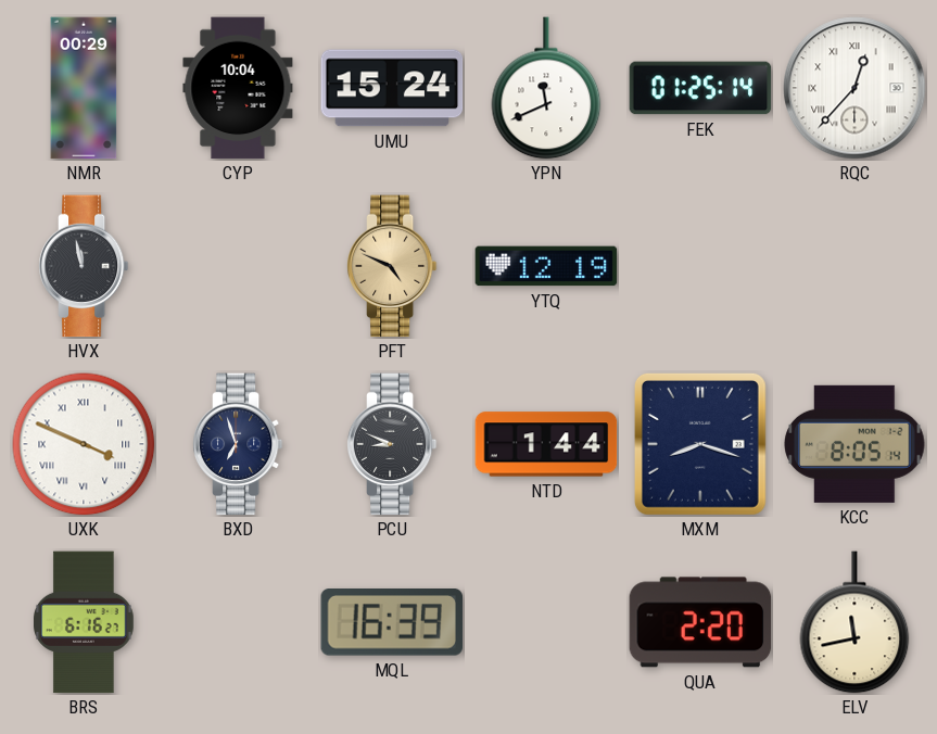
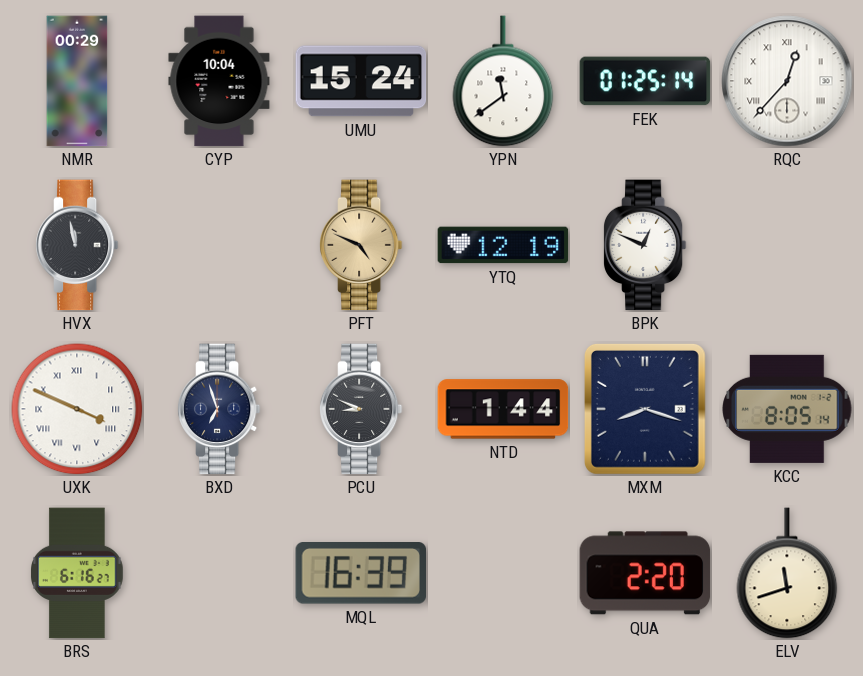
YPN: 11:41 -> 11:39 (503, 81)
BPK: none -> 12:49 (645, 245)
ELV: 11:43 -> 11:42 (787, 573)
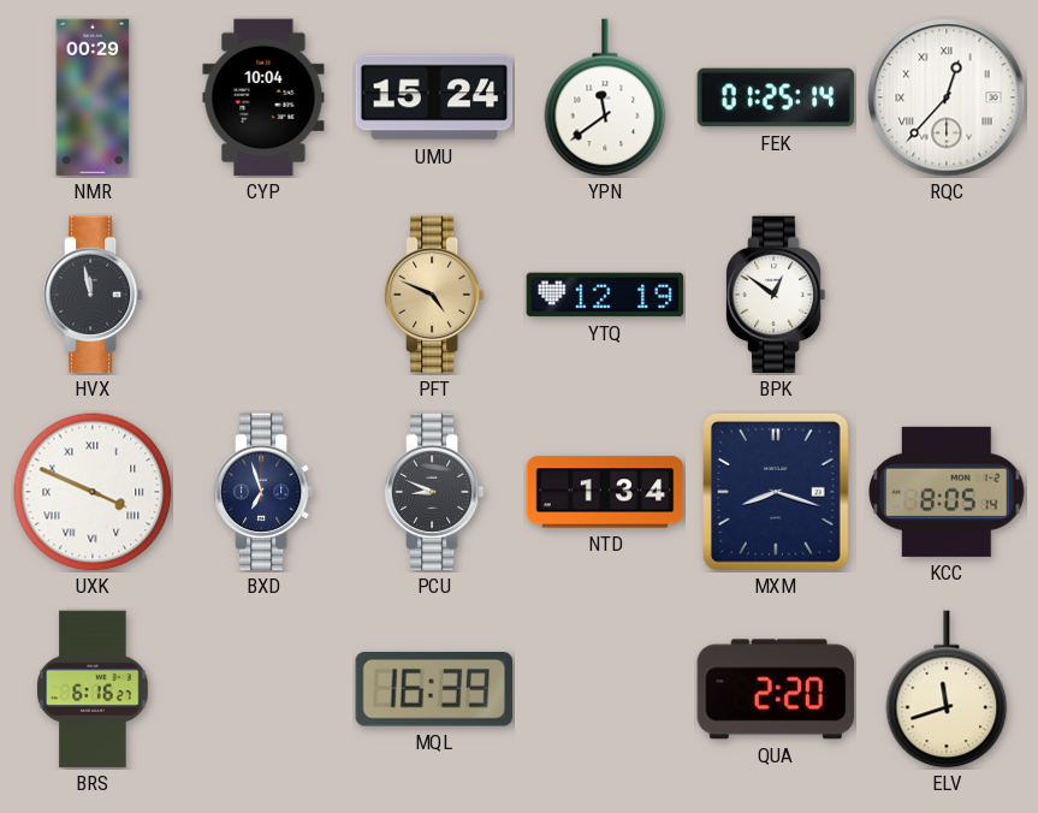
BPK: 12:49 -> 12:51 (776, 295)
NTD: 1:44 -> 1:34 (605, 492)
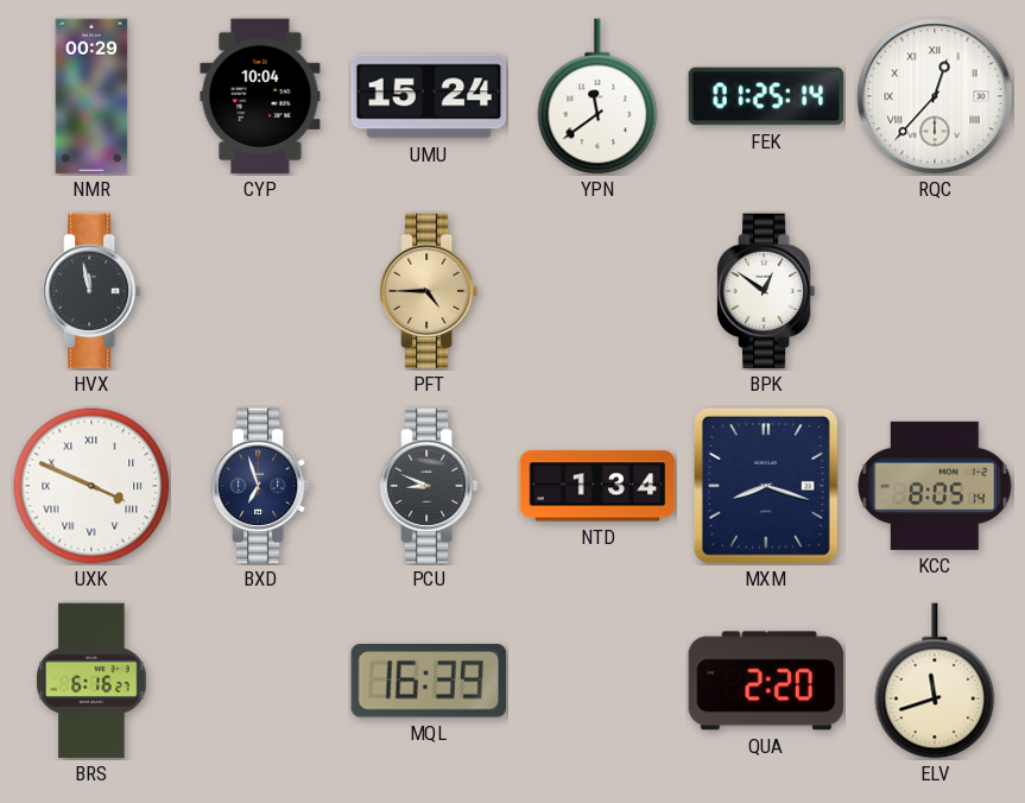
PFT: 4:49 -> 4:45 (429, 291)
YTQ: 12:19 -> none (605, 295)
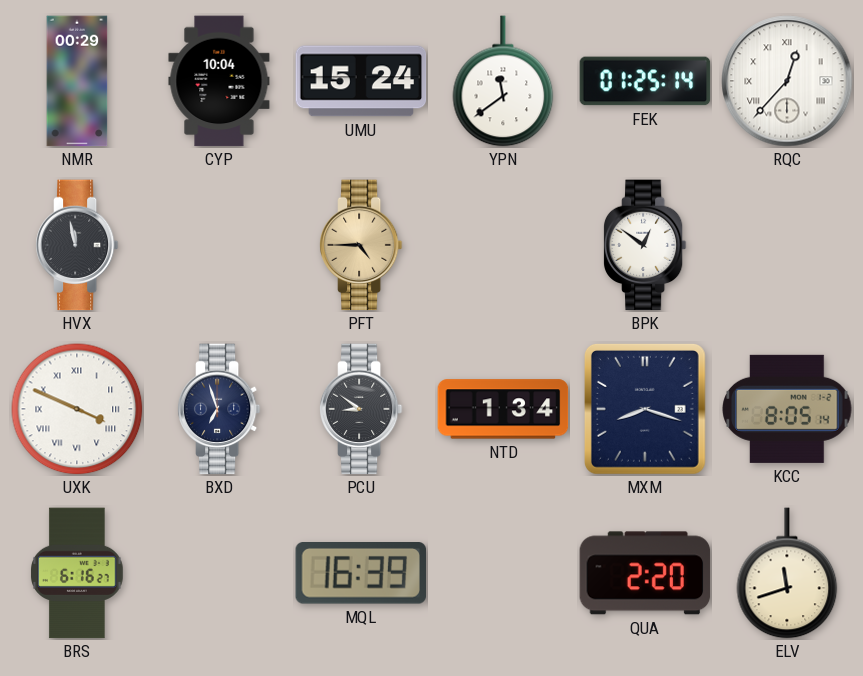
PCU: 8:49 -> 8:51 (361, 409)
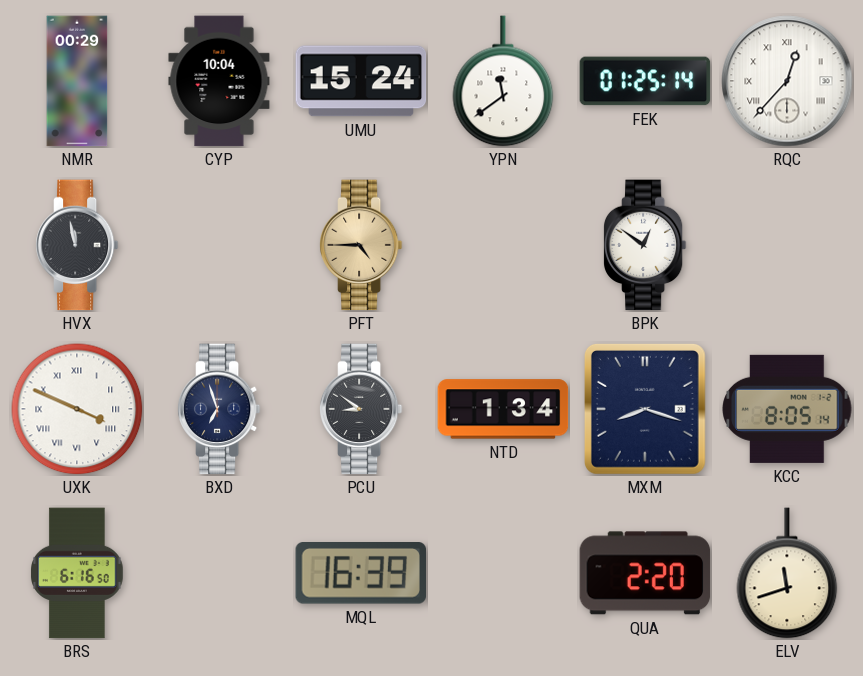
BRS: 6:16:27 -> 6:16:50 (78, 573)
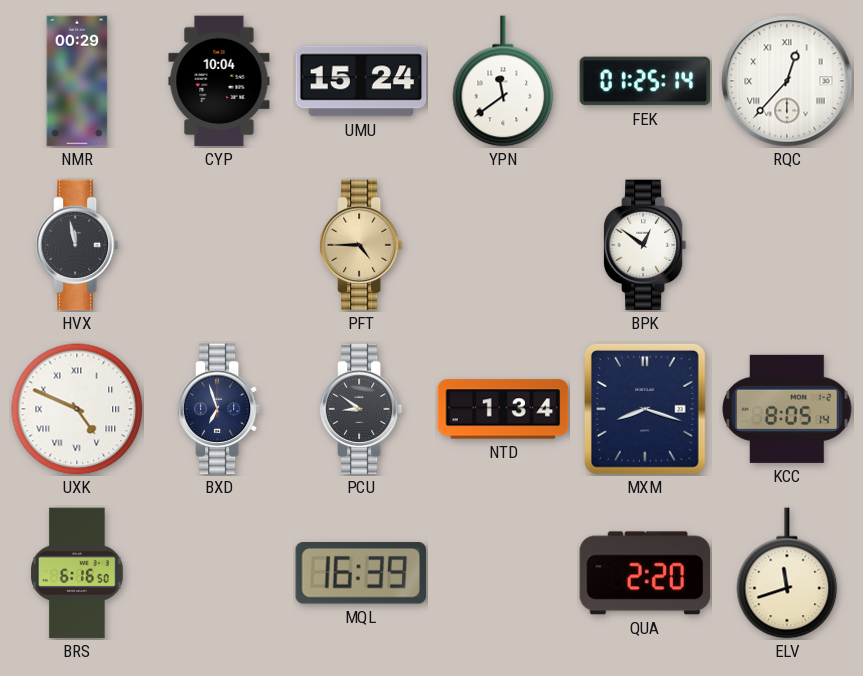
UXK: 3:49 -> 4:49 (77, 409)
